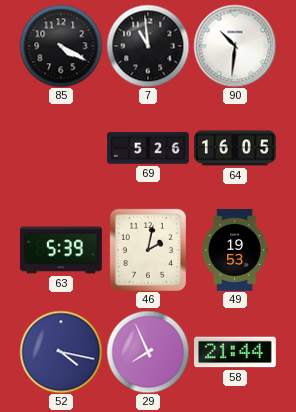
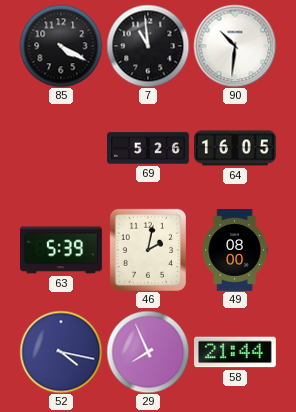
49: 19:53 -> 08:00 (235, 251)
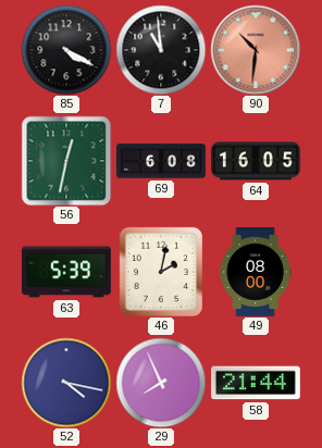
90 dial: white -> salmon (256, 50)
56: none -> 12:32 (66, 161)
69: 5:26 -> 6:08 (162, 161)
